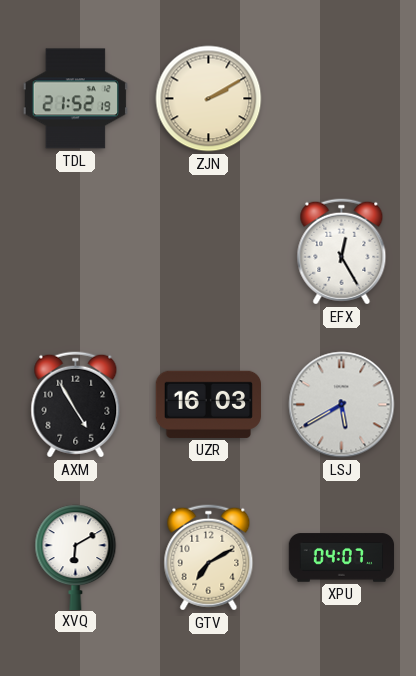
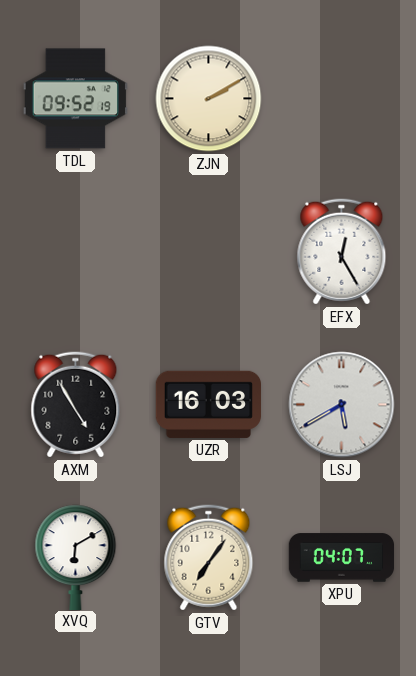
TDL: 21:52 -> 09:52 (75, 99)
GTV: 7:10 -> 7:06 (209, 558)
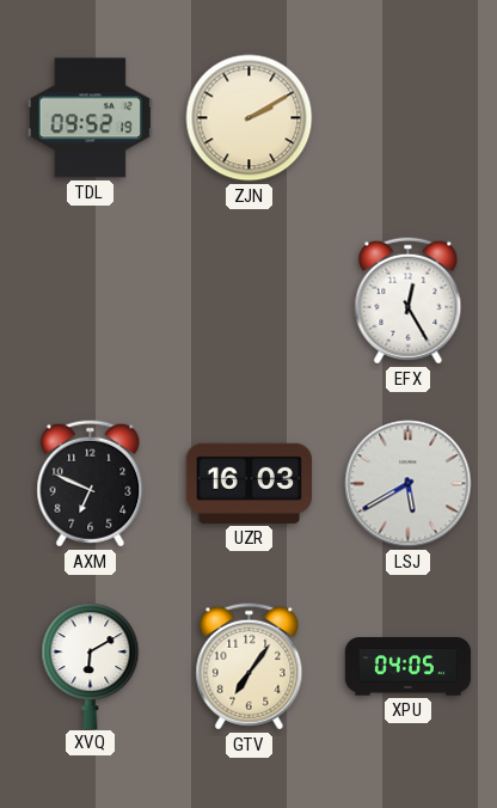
AXM: 4:55 -> 6:49 (91, 484)
XPU: 04:07 -> 04:05 (409, 667)
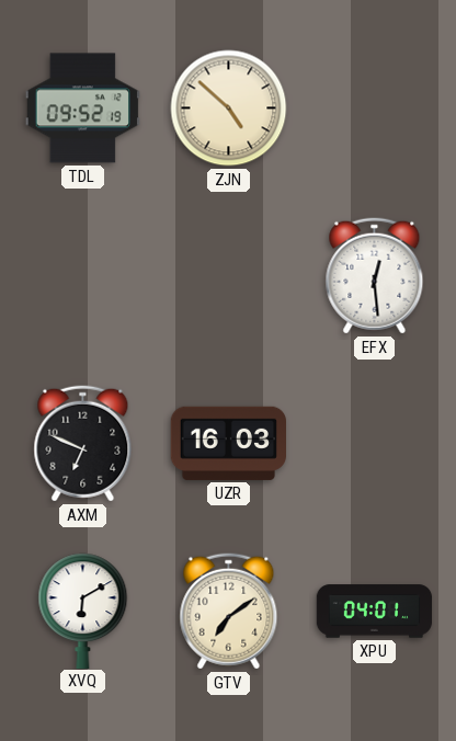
ZJN: 2:10 -> 4:52 (229, 109)
EFX: 12:25 -> 12:29 (375, 276)
LSJ: 5:40 -> none (409, 484)
GTV: 7:06 -> 7:09 (229, 612)
XPU: 04:05 -> 04:01 (375, 612)
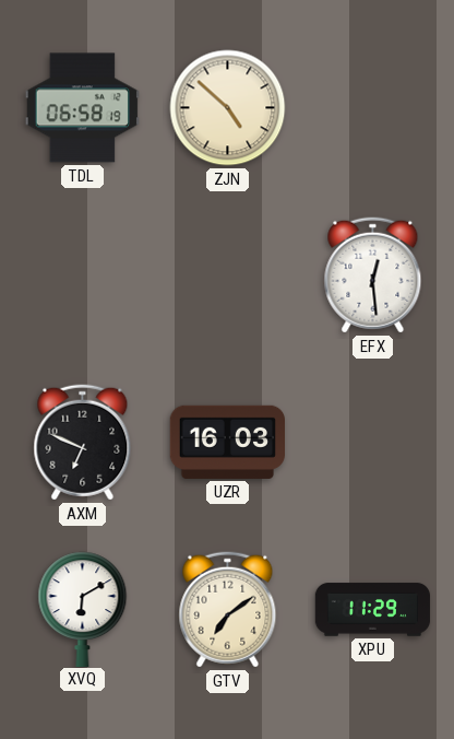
TDL: 09:52 -> 06:58 (82, 108)
XPU: 04:01 -> 11:29 (373, 610)
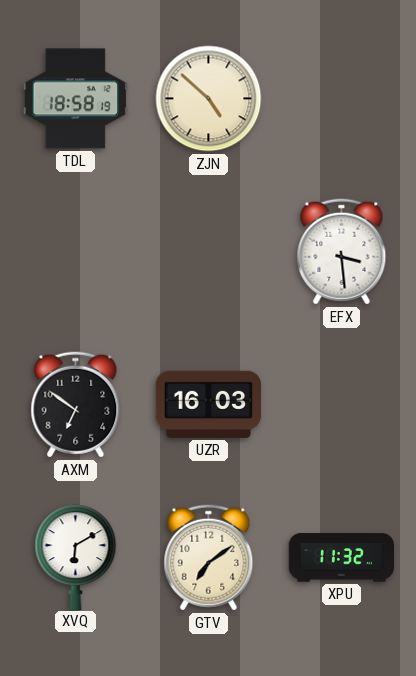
TDL: 06:58 -> 18:58 (75, 99)
EFX: 12:29 -> 3:29 (342, 252)
AXM: 6:49 -> 6:51 (76, 405)
XPU: 11:29 -> 11:32 (342, 558)
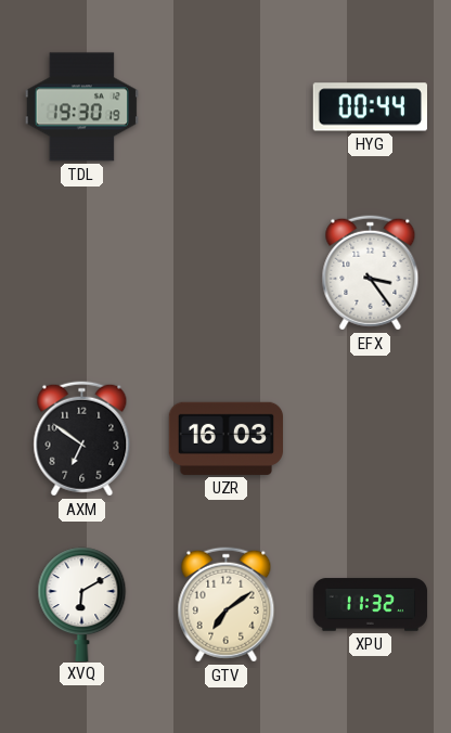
TDL: 18:58 -> 19:30 (81, 107)
ZJN: 4:52 -> none (209, 99)
HYG: none -> 00:44 (370, 107)
EFX: 3:29 -> 3:24 (371, 273)
